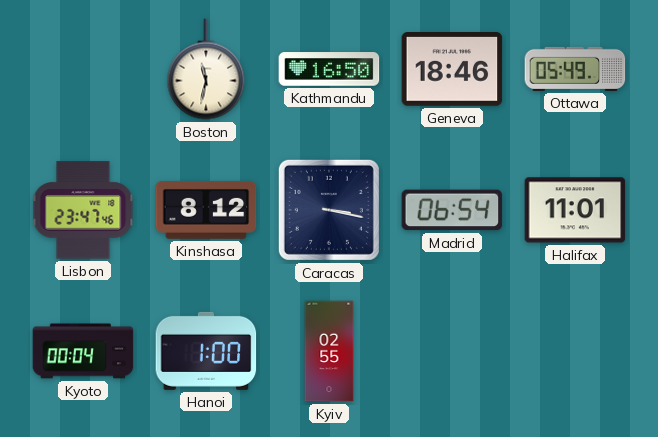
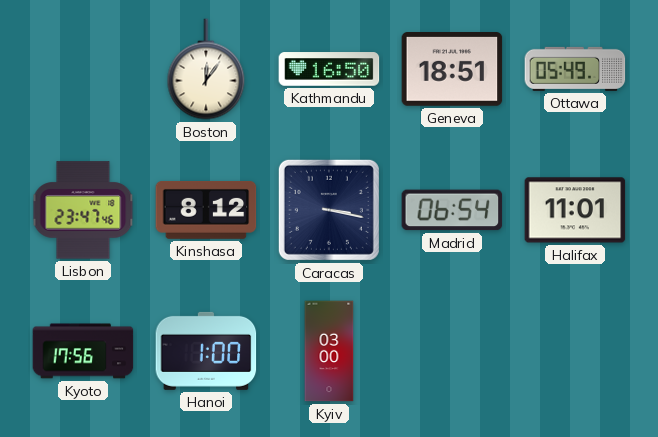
Boston: 11:32 -> 12:06 (206, 69)
Geneva: 18:46 -> 18:51 (452, 70)
Kyoto: 00:04 -> 17:56 (83, 351)
Kyiv: 02:55 -> 03:00 (329, 351)
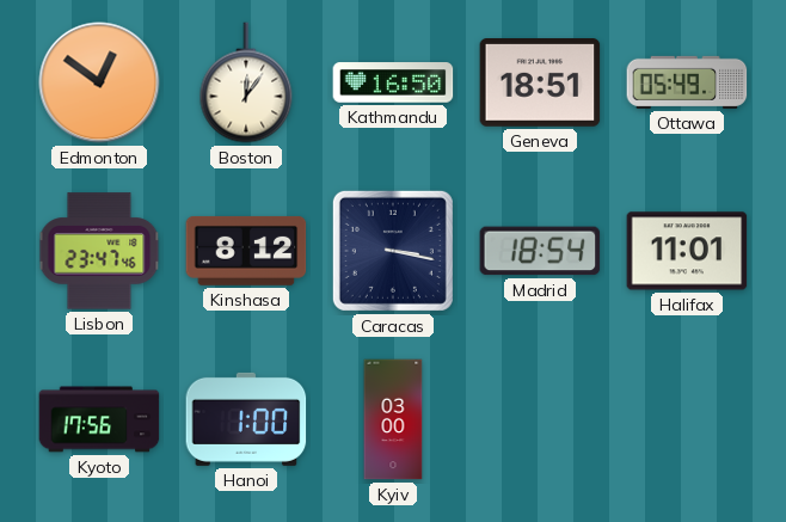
Edmonton: none -> 12:51 (99, 82)
Madrid: 06:54 -> 18:54 (540, 251)
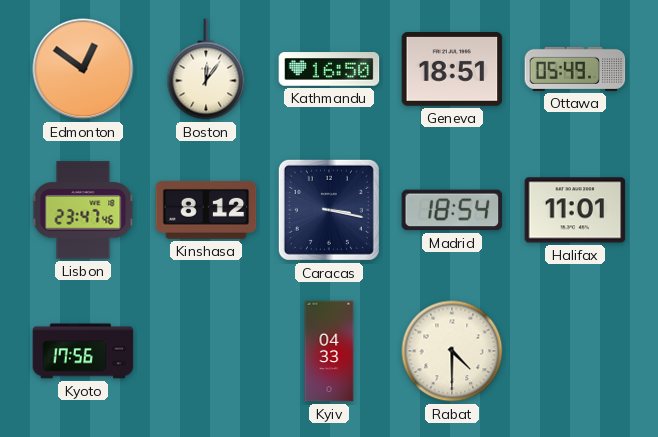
Hanoi: 1:00 -> none (246, 419)
Kyiv: 03:00 -> 04:33 (329, 351)
Rabat: none -> 4:30 (452, 351)
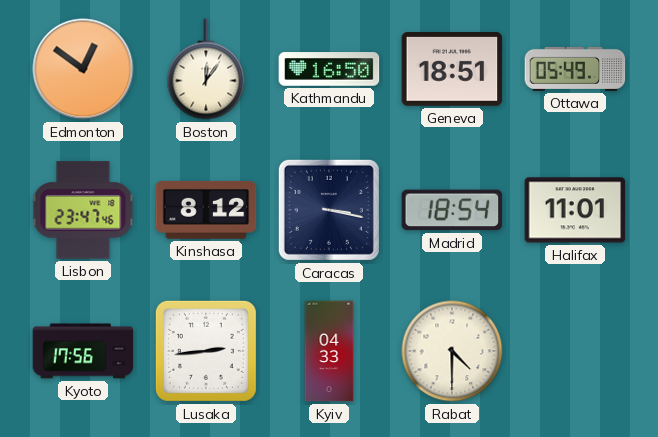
Lusaka: none -> 2:44 (206, 351)
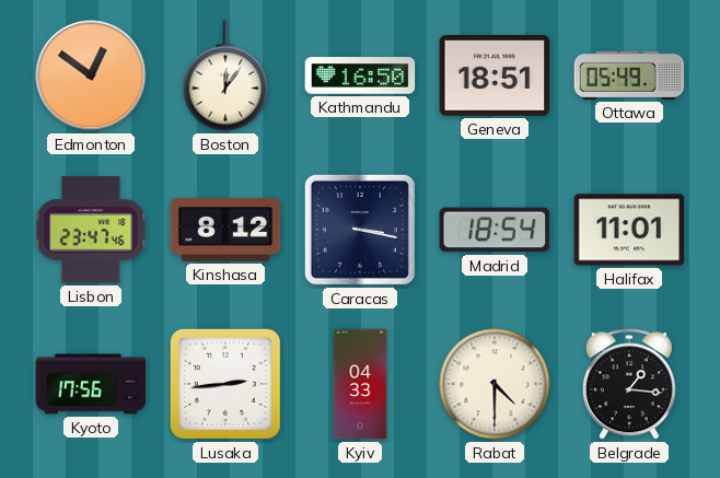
Belgrade: none -> 1:16 (629, 384)
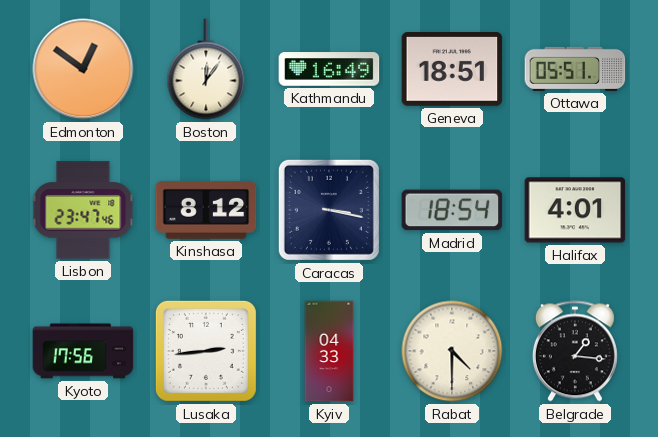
Kathmandu: 16:50 -> 16:49 (329, 69)
Ottawa: 05:49 -> 05:51 (575, 69)
Halifax: 11:01 -> 4:01 (575, 210)
